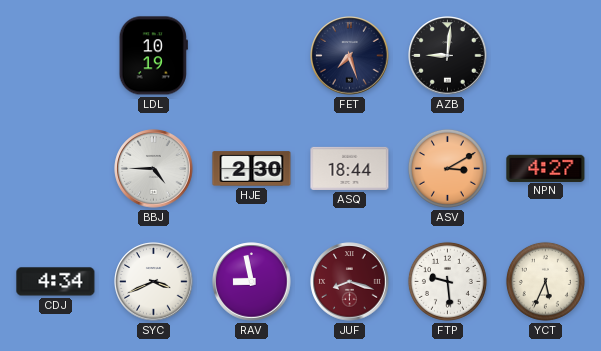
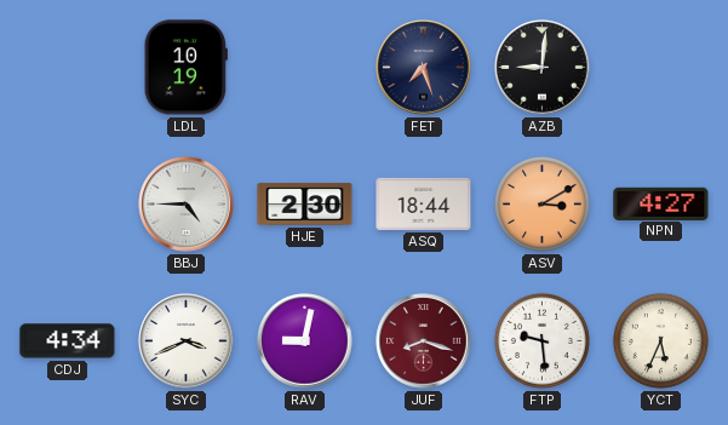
RAV: 8:58 -> 9:02 (305, 341)
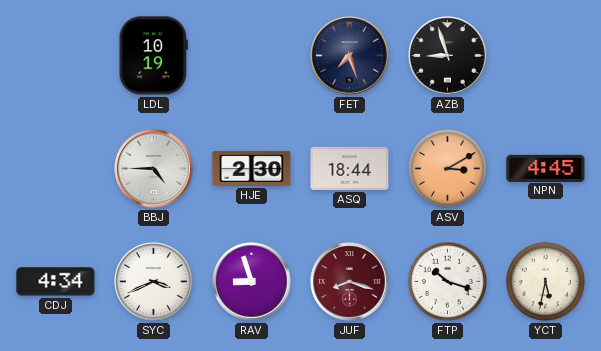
AZB: 9:01 -> 8:57 (448, 56)
NPN: 4:27 -> 4:45 (546, 168)
RAV: 9:02 -> 8:57 (252, 282)
FTP: 9:29 -> 10:18 (447, 281)
YCT: 5:34 -> 5:32 (545, 281)
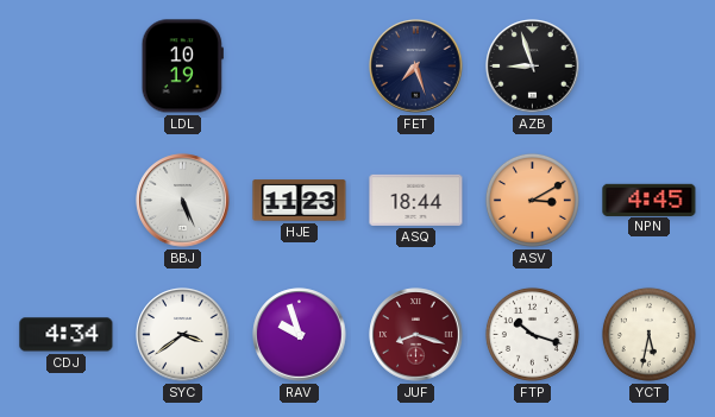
BBJ: 4:45 -> 5:26 (183, 201)
HJE: 2:30 -> 11:23 (300, 201)
SYC: 3:41 -> 3:39 (183, 335)
RAV: 8:57 -> 9:57 (300, 335)
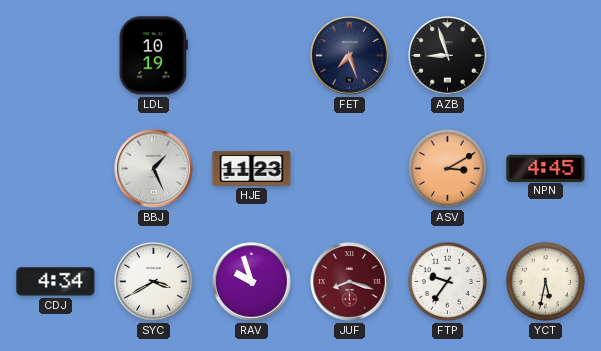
BBJ: 5:26 -> 1:26 (154, 169)
ASQ: 18:44 -> none (416, 200)
SYC: 3:39 -> 3:40 (154, 282)
FTP: 10:18 -> 9:36 (447, 281)
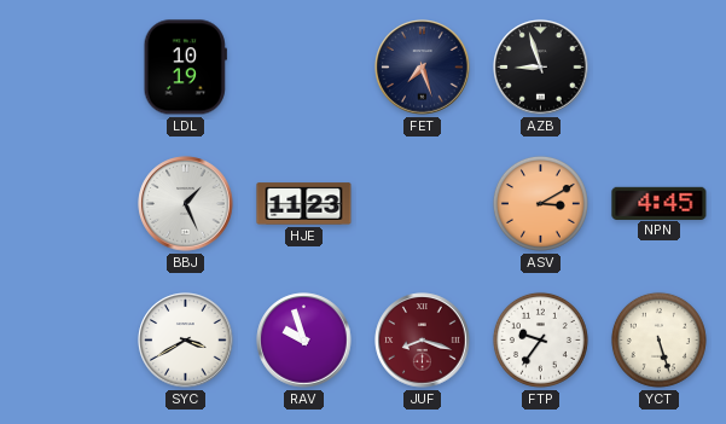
CDJ: 4:34 -> none (56, 282)
YCT: 5:32 -> 5:27 (658, 339)
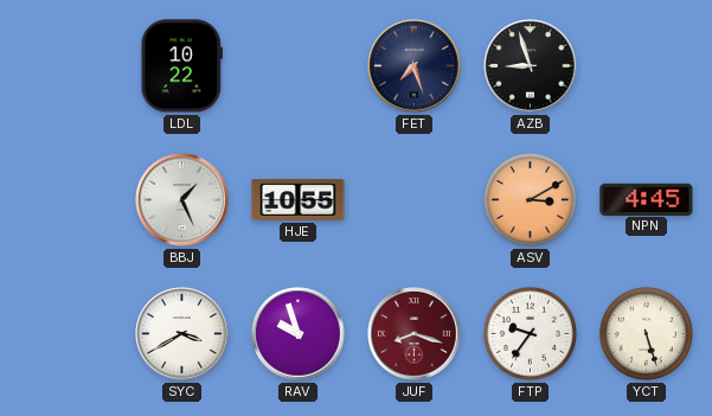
LDL: 10:19 -> 10:22 (181, 66)
HJE: 11:23 -> 10:55 (299, 200)
